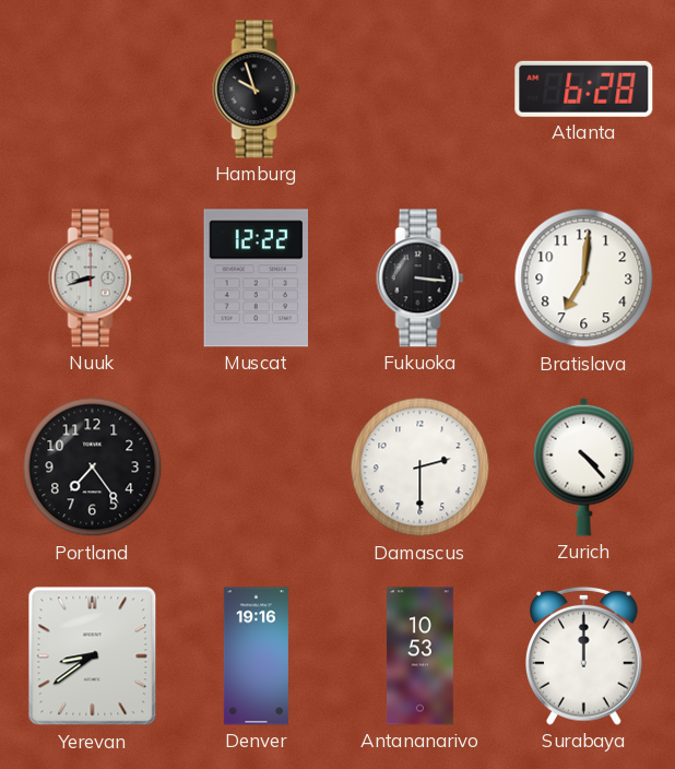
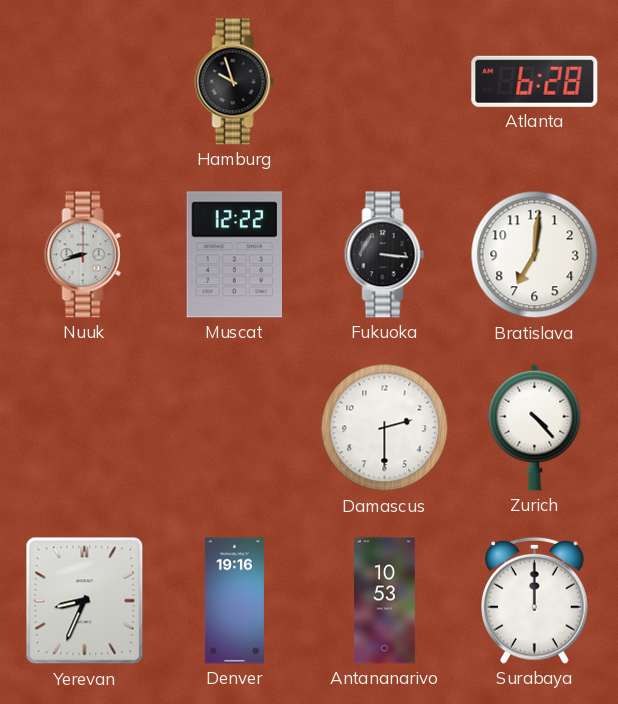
Portland: 7:24 -> none (93, 468)
Yerevan: 8:39 -> 8:34 (85, 601)
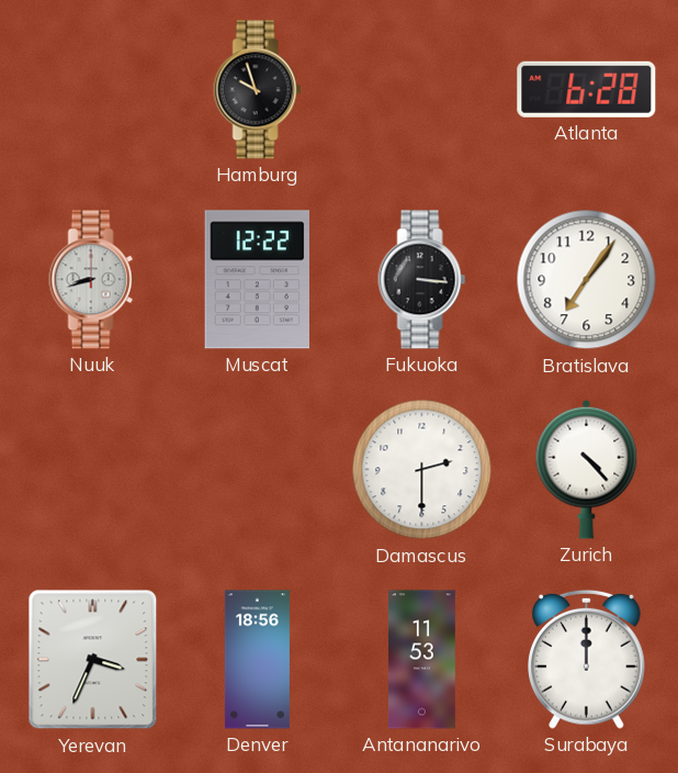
Bratislava: 7:01 -> 7:06 (587, 280)
Yerevan: 8:34 -> 3:34 (93, 660)
Denver: 19:16 -> 18:56 (257, 660)
Antananarivo: 10:53 -> 11:53 (421, 660)
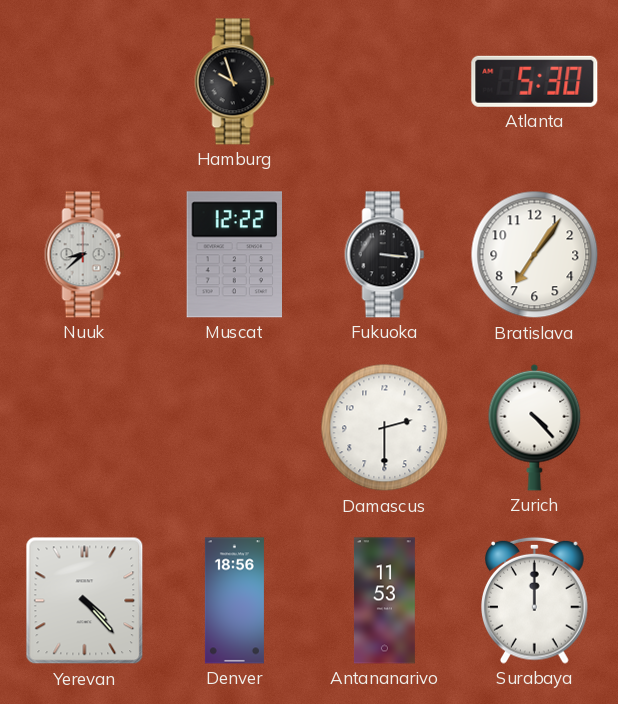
Atlanta: 6:28 -> 5:30 (535, 81)
Nuuk: 8:42 -> 8:38 (85, 255)
Yerevan: 3:34 -> 4:23 (85, 601)
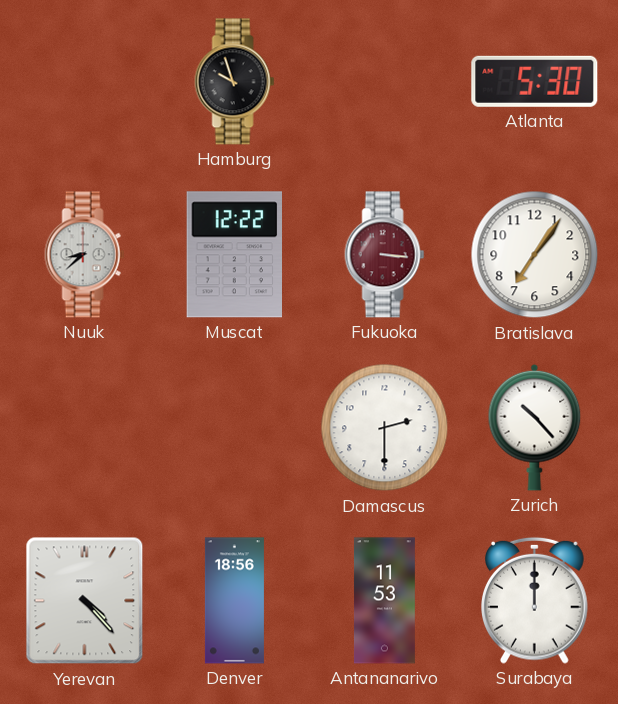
Fukuoka dial: black -> burgundy (385, 255)
Zurich: 4:23 -> 10:23 (535, 427)
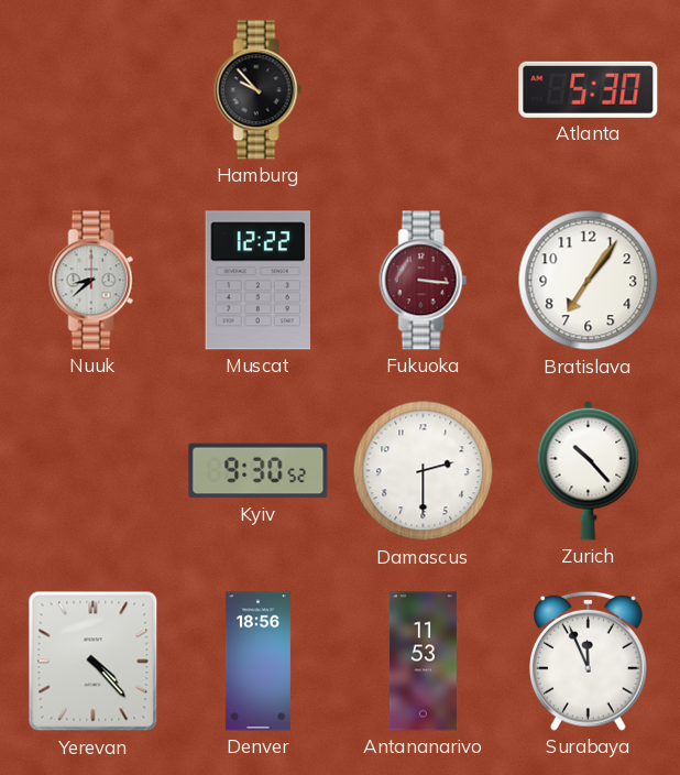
Hamburg: 9:57 -> 9:53 (259, 90)
Kyiv: none -> 9:30 (259, 471)
Surabaya: 12:00 -> 11:56 (589, 661)
